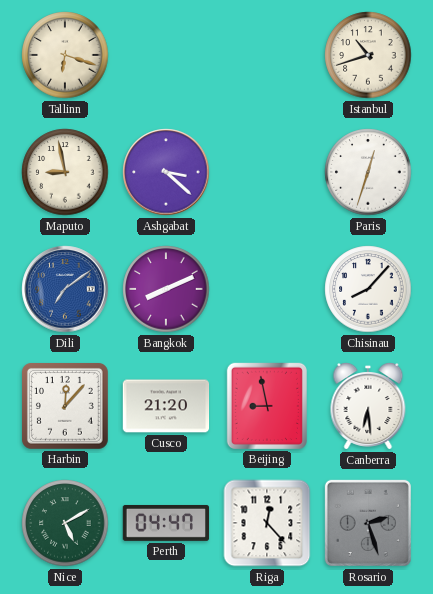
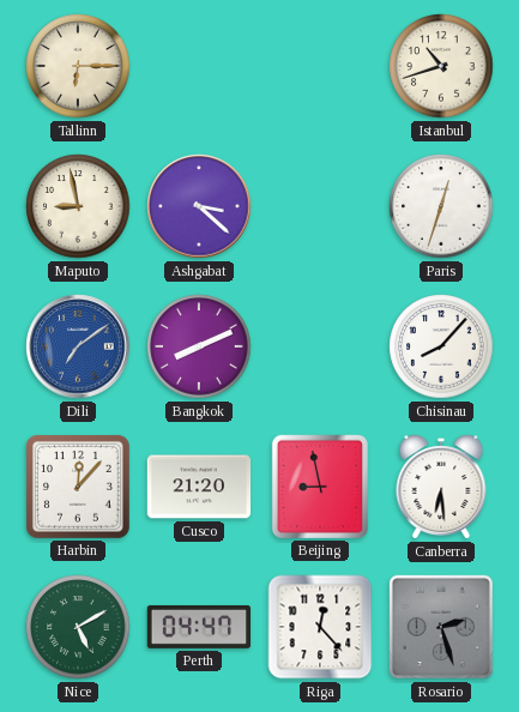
Tallinn: 6:18 -> 6:15 (78, 66)
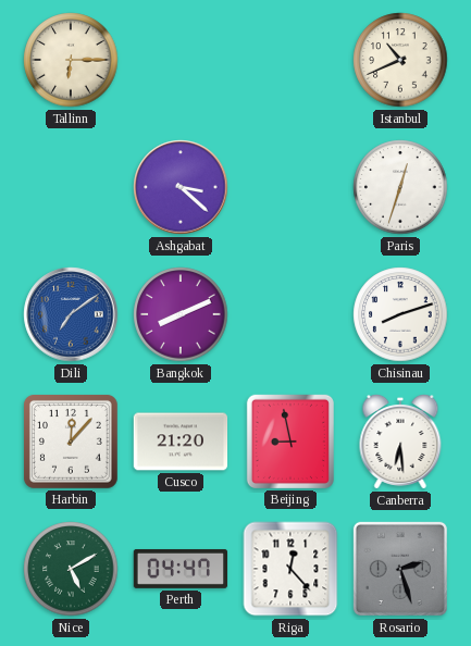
Istanbul: 10:42 -> 10:41 (400, 60)
Maputo: 8:58 -> none (78, 206)
Chisinau: 8:07 -> 8:12 (400, 314)
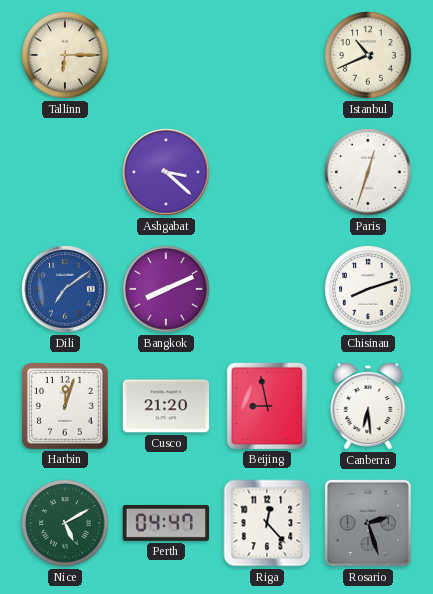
Harbin: 12:07 -> 12:03 (65, 406)
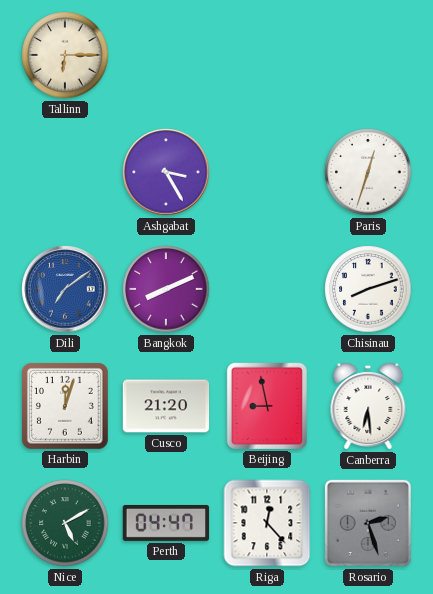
Istanbul: 10:41 -> none (368, 55)
Ashgabat: 3:22 -> 3:25 (166, 172)
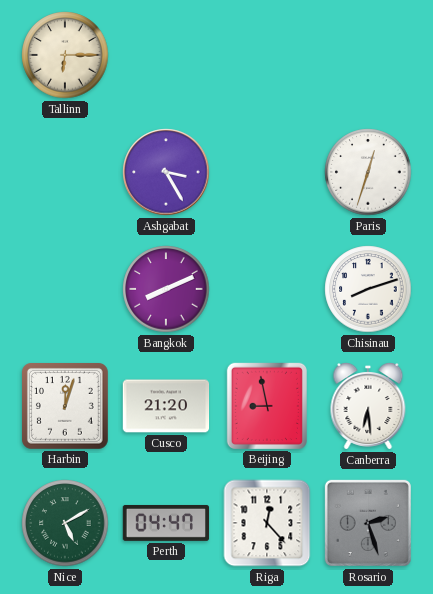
Dili: 7:09 -> none (65, 289)
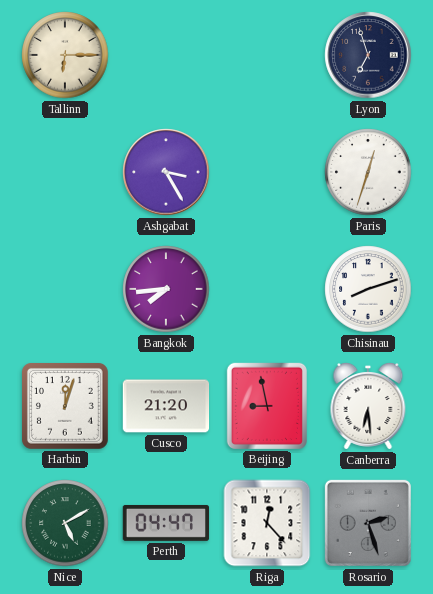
Lyon: none -> 6:57 (368, 55)
Bangkok: 8:11 -> 7:44 (166, 289)
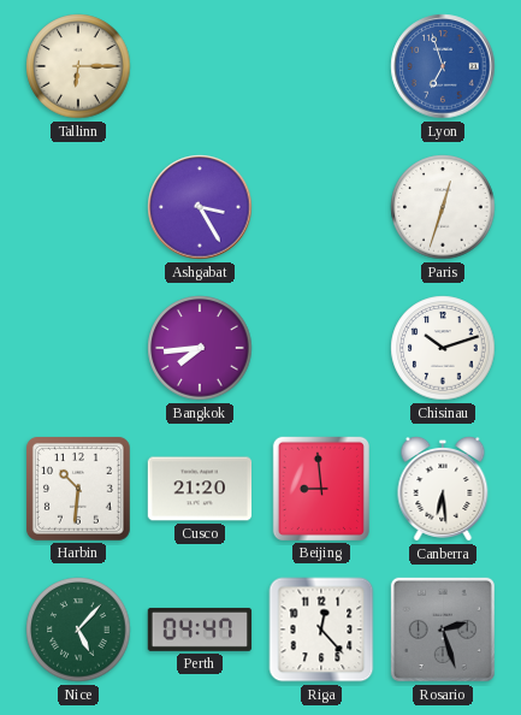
Lyon dial: navy -> blue (443, 66)
Chisinau: 8:12 -> 10:12 (443, 348)
Harbin: 12:03 -> 10:31 (78, 489)
Beijing: 8:58 -> 8:59 (321, 487)
Nice: 5:10 -> 5:07 (78, 630)
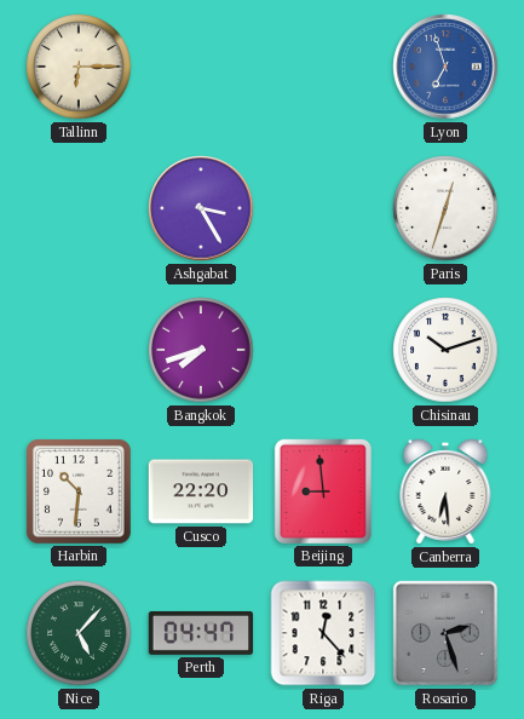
Bangkok: 7:44 -> 7:42 (201, 350)
Cusco: 21:20 -> 22:20 (201, 491)
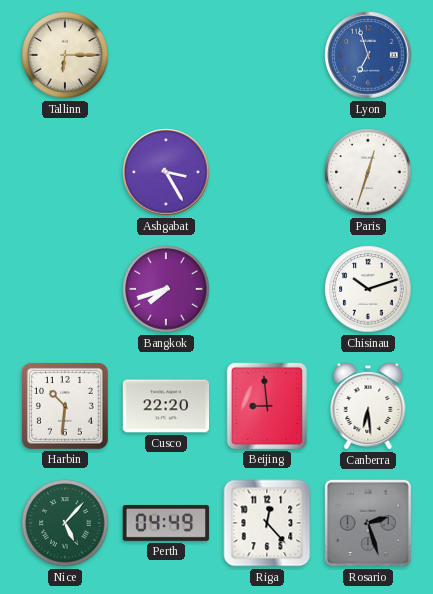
Perth: 04:47 -> 04:49 (166, 523)
